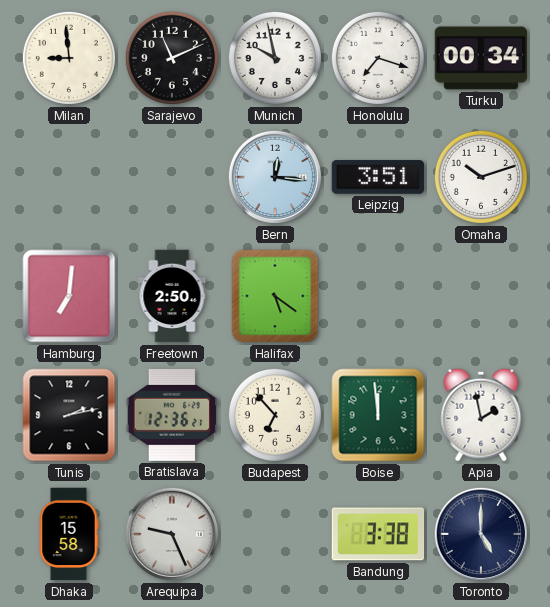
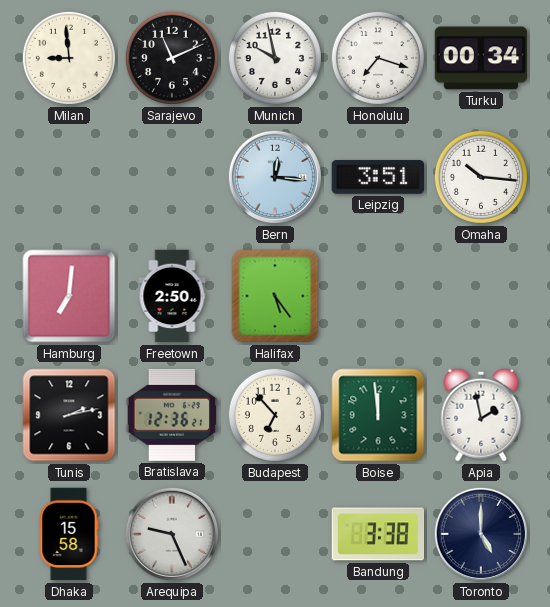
Omaha: 10:12 -> 10:16 (481, 177)
Halifax: 5:21 -> 5:24 (275, 296)
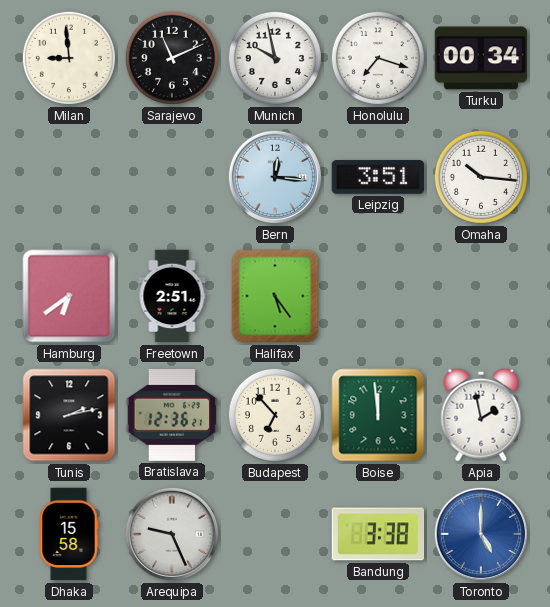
Hamburg: 7:01 -> 6:39 (69, 296)
Freetown: 2:50 -> 2:51 (172, 296)
Toronto dial: navy -> blue (481, 534)
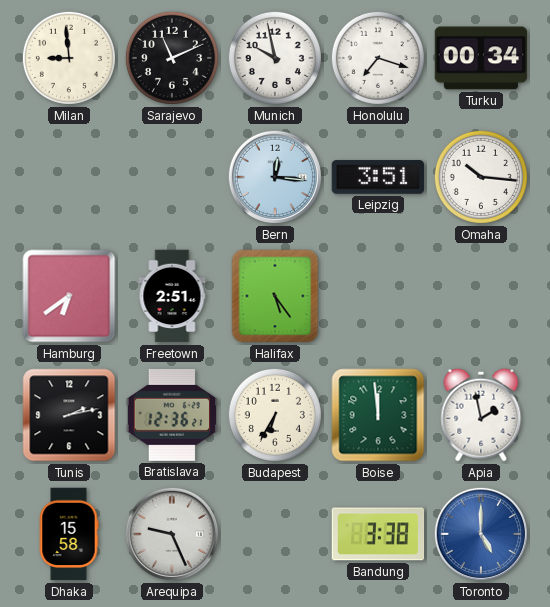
Budapest: 6:53 -> 6:35 (275, 415)
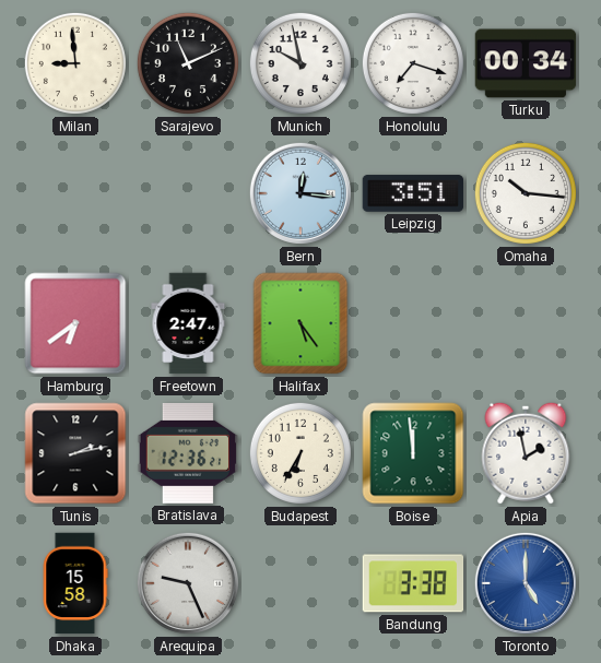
Freetown: 2:51 -> 2:47 (188, 323)
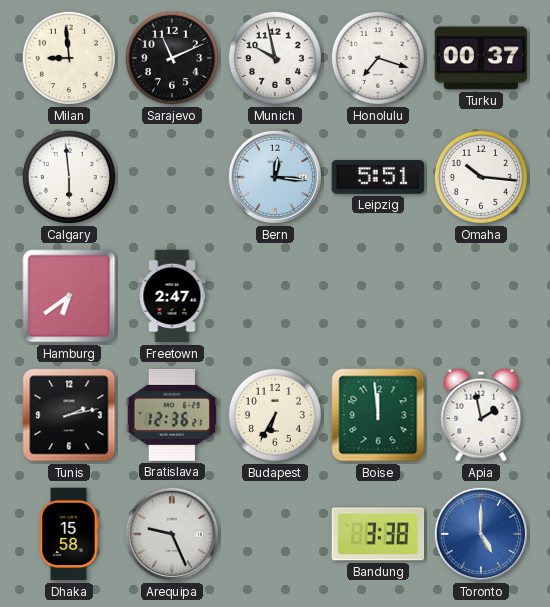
Turku: 00:34 -> 00:37 (481, 58)
Calgary: none -> 5:59 (69, 177)
Leipzig: 3:51 -> 5:51 (378, 177)
Halifax: 5:24 -> none (300, 323)
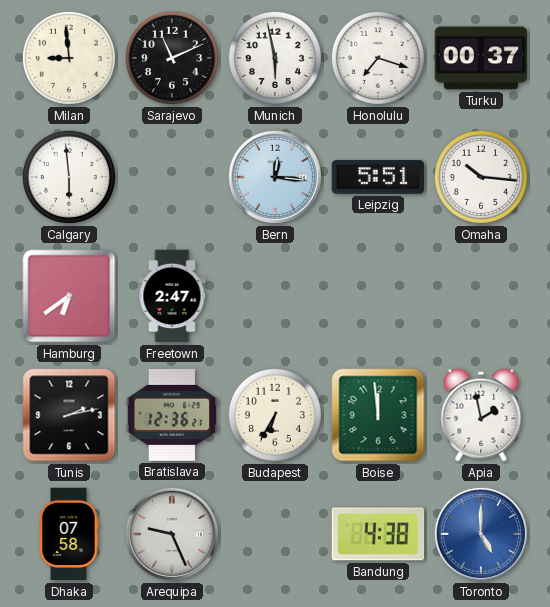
Munich: 9:58 -> 5:58 (275, 58)
Dhaka: 15:58 -> 07:58 (69, 534)
Bandung: 3:38 -> 4:38 (378, 534)
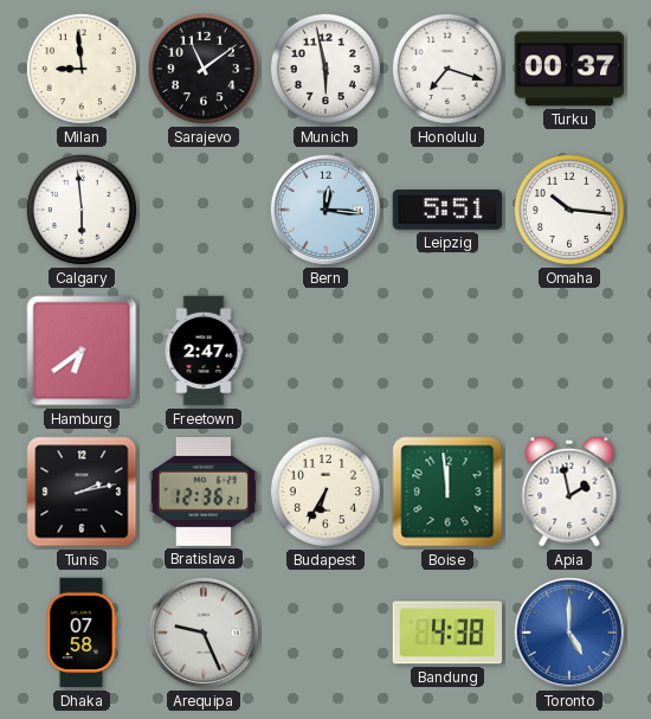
Sarajevo: 11:11 -> 11:09 (204, 69)
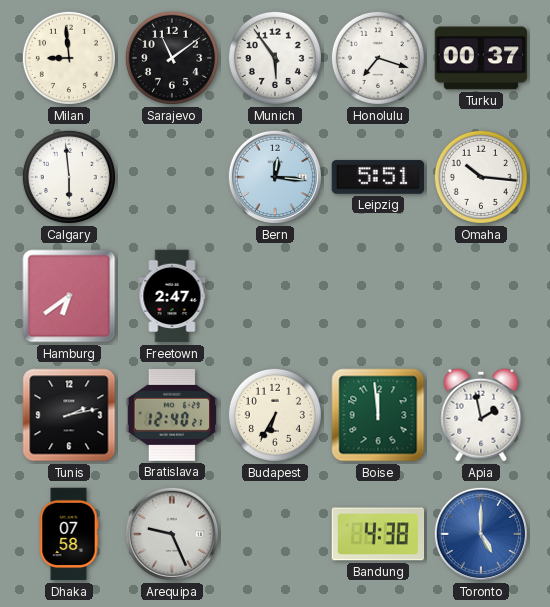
Munich: 5:58 -> 5:54 (275, 58)
Bratislava: 12:36 -> 12:40 (172, 415)
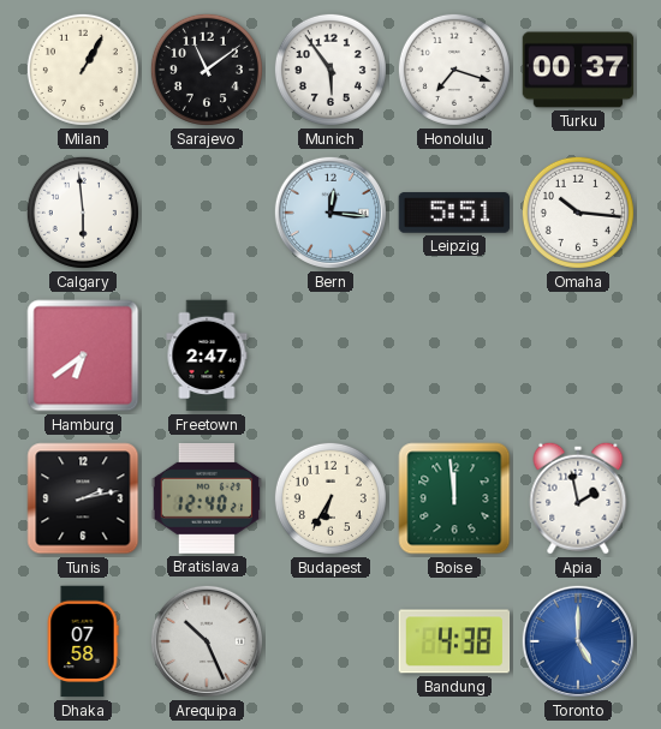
Milan: 8:59 -> 1:05 (83, 70)
Arequipa: 9:26 -> 10:26 (207, 641)
